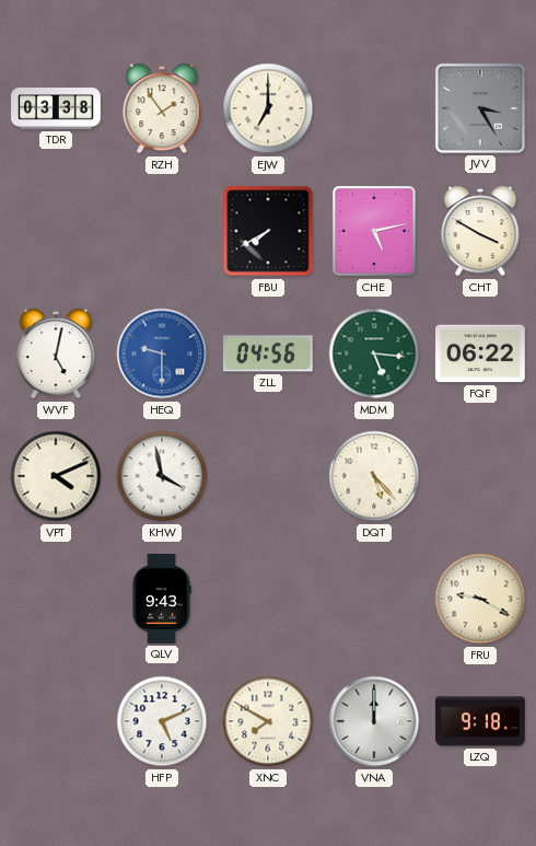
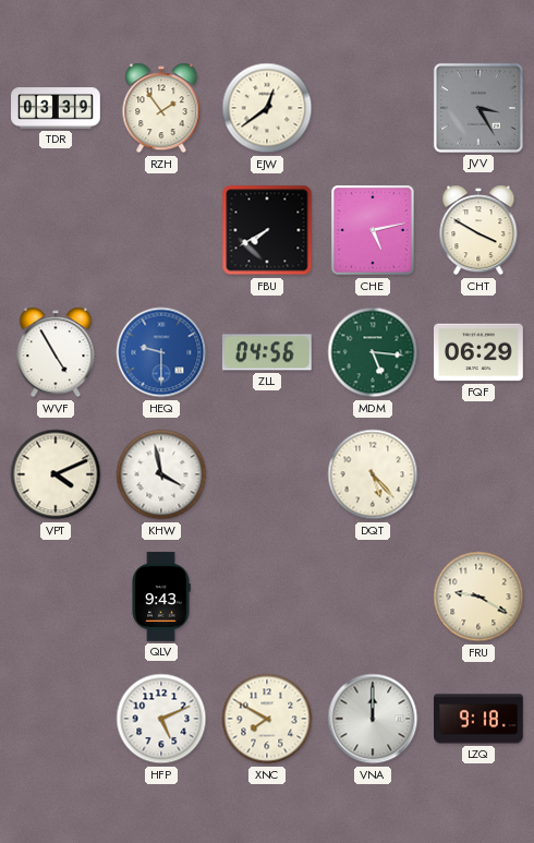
TDR: 03:38 -> 03:39 (56, 108)
EJW: 7:00 -> 12:39 (267, 108)
WVF: 5:02 -> 4:55 (56, 352)
FQF: 06:22 -> 06:29 (480, 352)
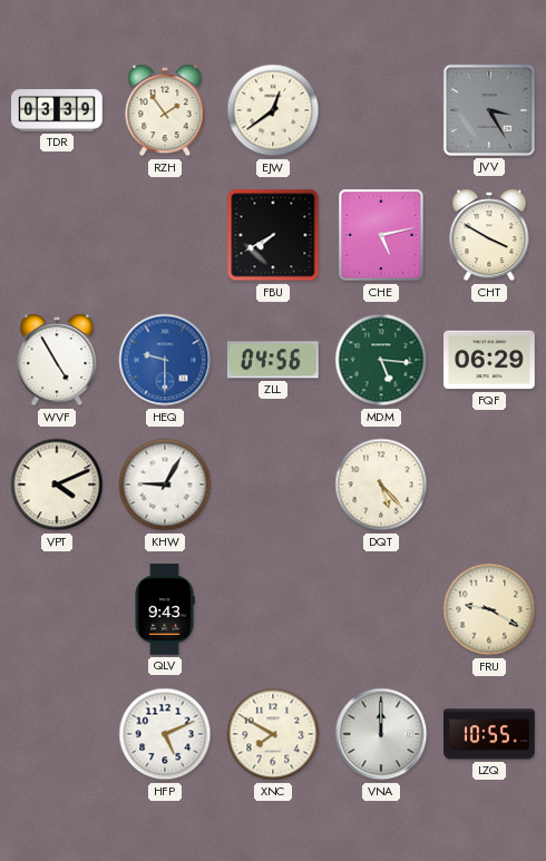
KHW: 3:58 -> 9:05 (165, 485)
LZQ: 9:18 -> 10:55 (490, 734)
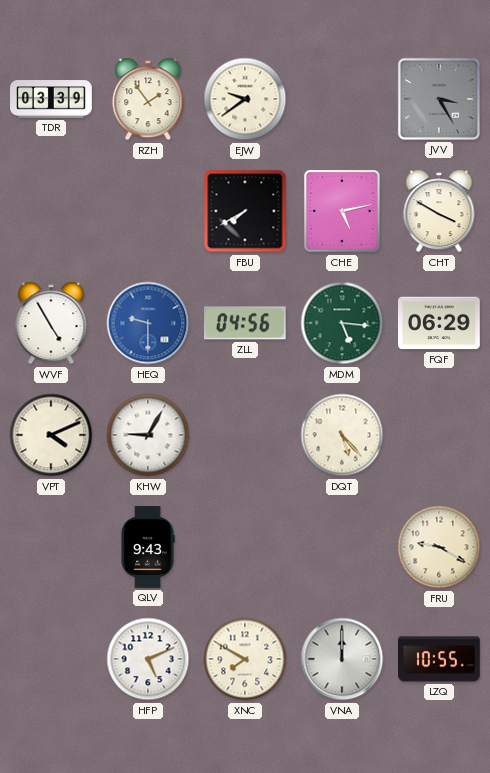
EJW: 12:39 -> 9:39 (245, 99)
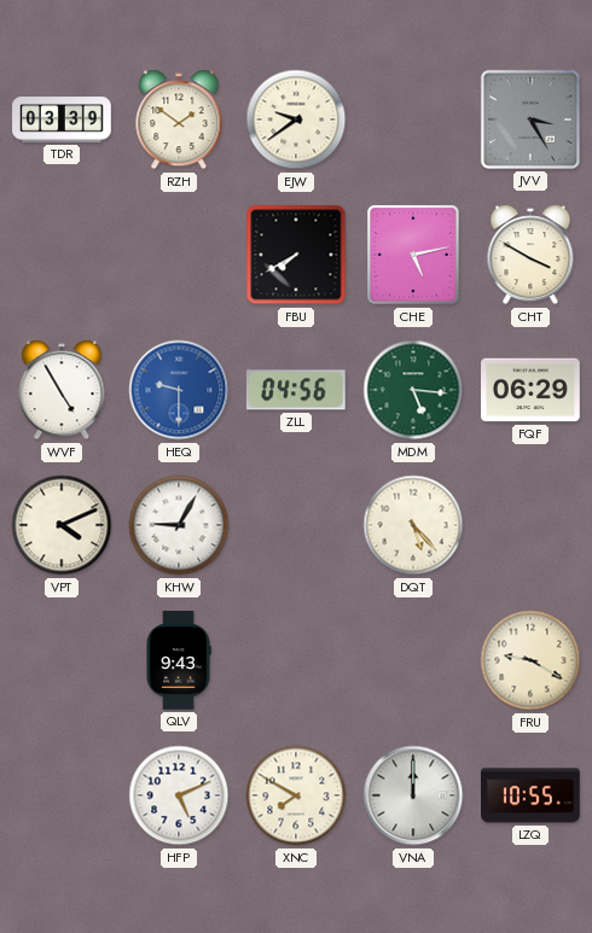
RZH: 1:54 -> 1:51 (179, 119)
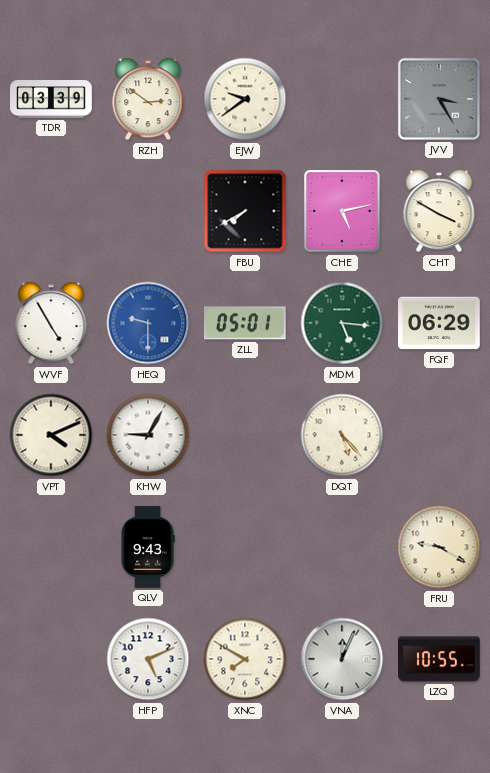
RZH: 1:51 -> 2:51 (148, 99)
ZLL: 04:56 -> 05:01 (245, 323)
VNA: 12:00 -> 12:04 (342, 659)
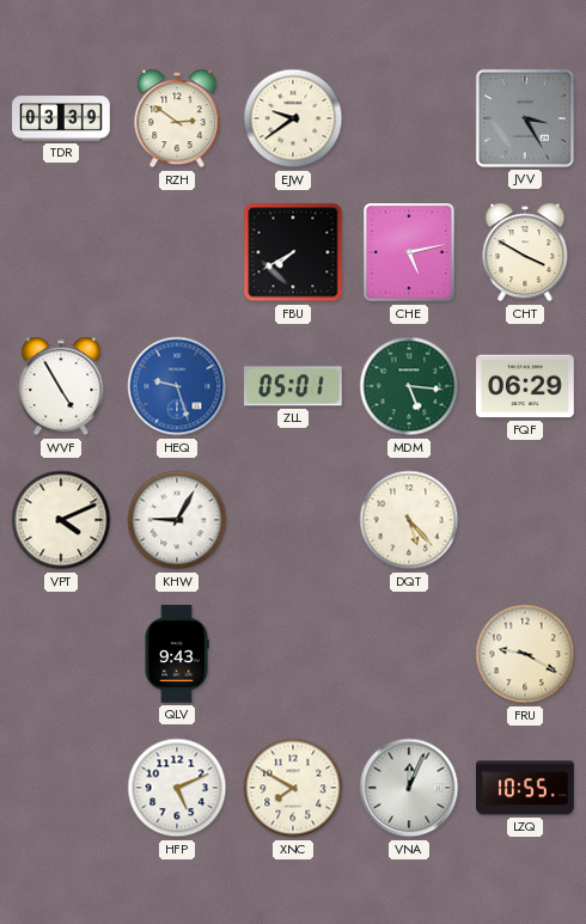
HEQ: 9:30 -> 9:27 (177, 386)
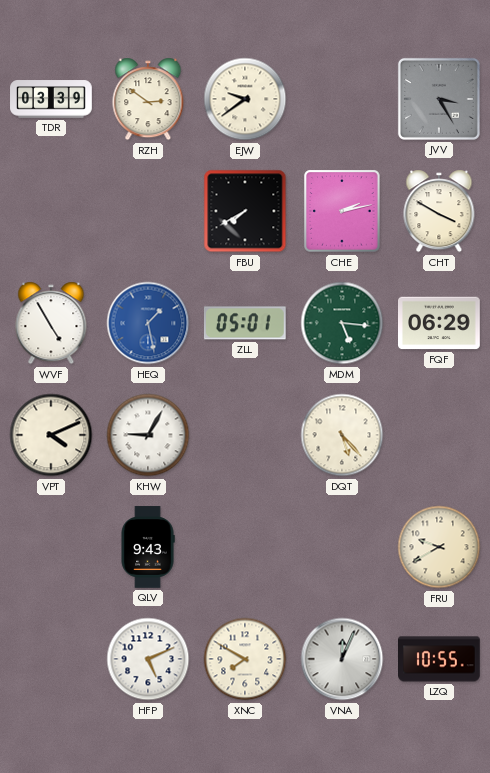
CHE: 5:13 -> 2:13 (342, 211)
HEQ: 9:27 -> 1:28 (148, 323)
FRU: 9:20 -> 9:40 (439, 547)
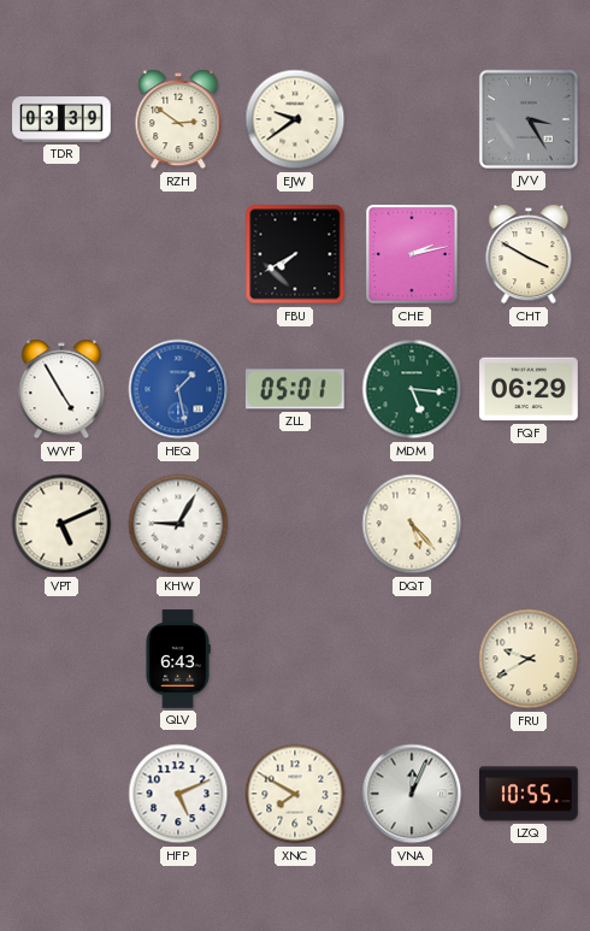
VPT: 4:11 -> 5:11 (61, 524)
QLV: 9:43 -> 6:43 (178, 659)
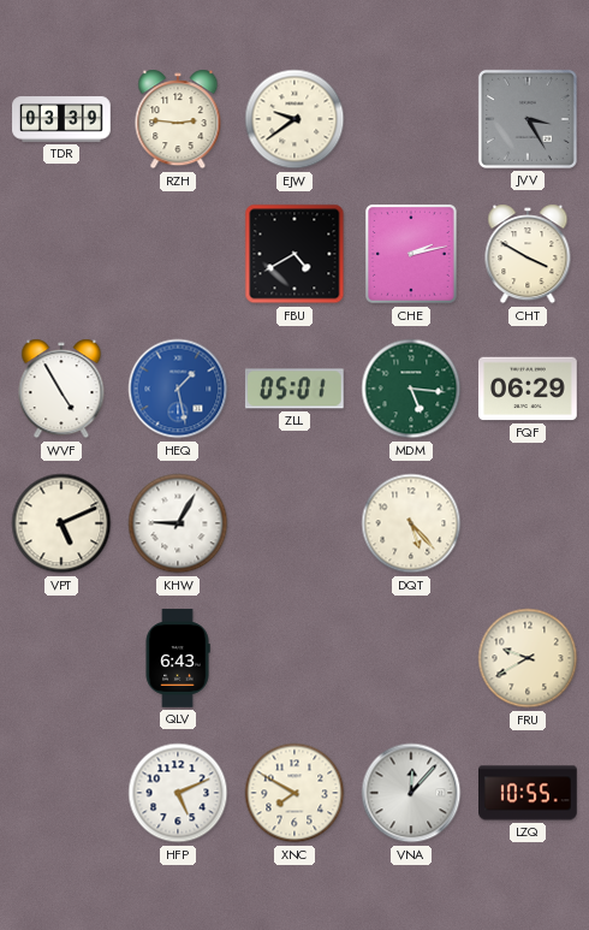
RZH: 2:51 -> 2:46 (178, 119)
FBU: 7:40 -> 4:40 (294, 254)
VNA: 12:04 -> 12:07 (411, 793)
